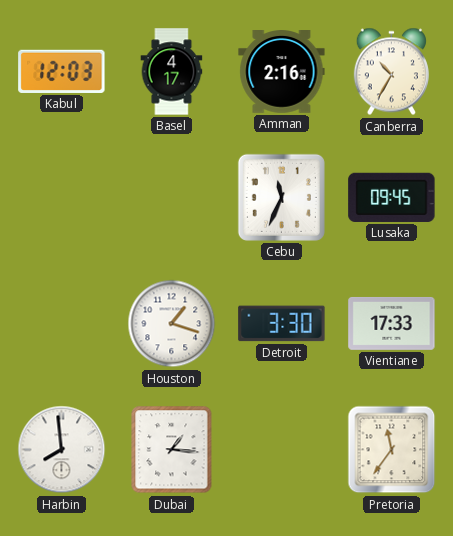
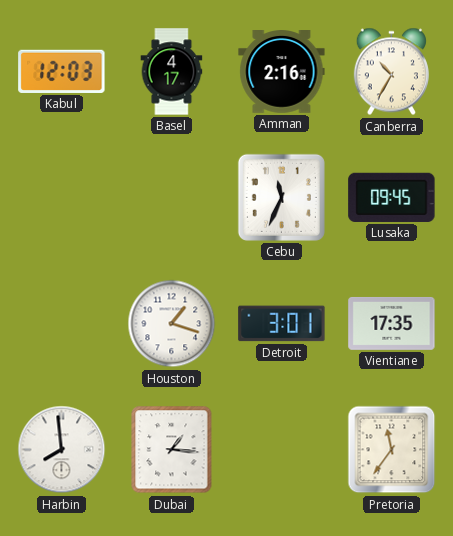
Detroit: 3:30 -> 3:01 (282, 324)
Vientiane: 17:33 -> 17:35 (392, 323)
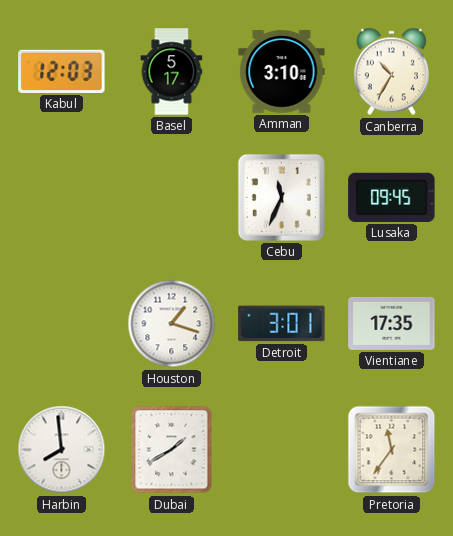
Basel: 4:17 -> 5:17 (172, 72)
Amman: 2:16 -> 3:10 (282, 72)
Dubai: 1:16 -> 1:40 (172, 450)
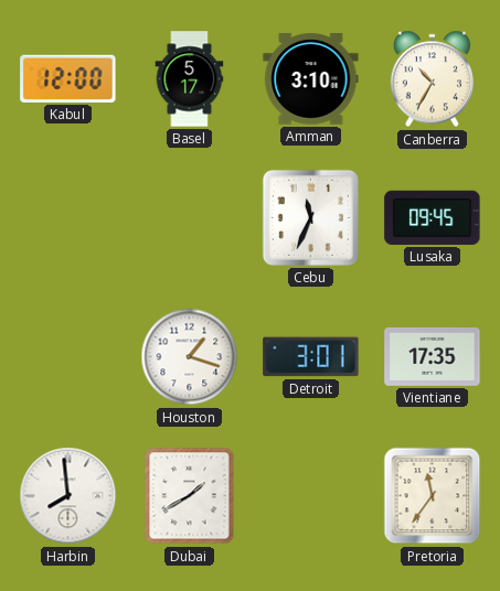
Kabul: 12:03 -> 12:00 (68, 78)
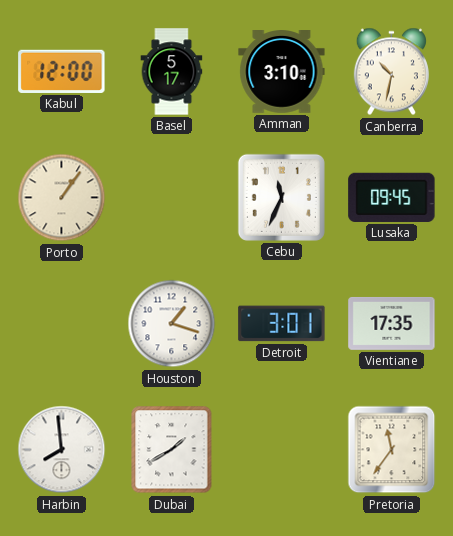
Canberra: 10:35 -> 10:32 (391, 72)
Porto: none -> 1:06 (62, 198)
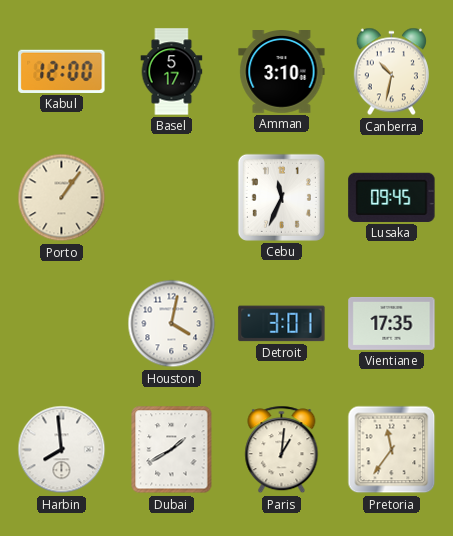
Houston: 1:18 -> 4:02 (172, 324)
Paris: none -> 1:01 (282, 450)
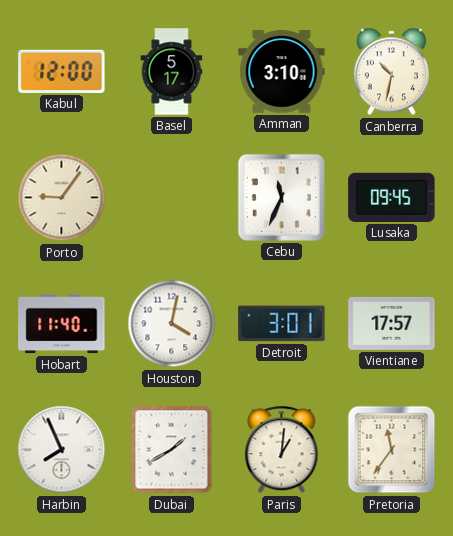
Porto: 1:06 -> 9:06 (62, 198)
Hobart: none -> 11:40 (62, 324)
Vientiane: 17:35 -> 17:57 (392, 323)
Harbin: 7:59 -> 7:56 (62, 450)
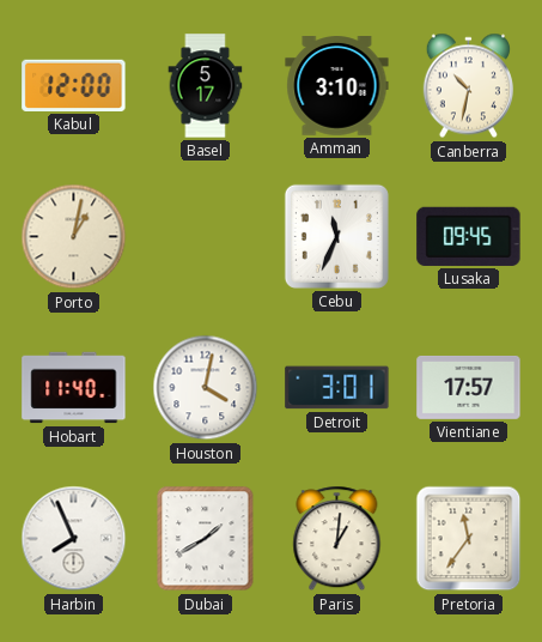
Porto: 9:06 -> 1:02 (74, 237)
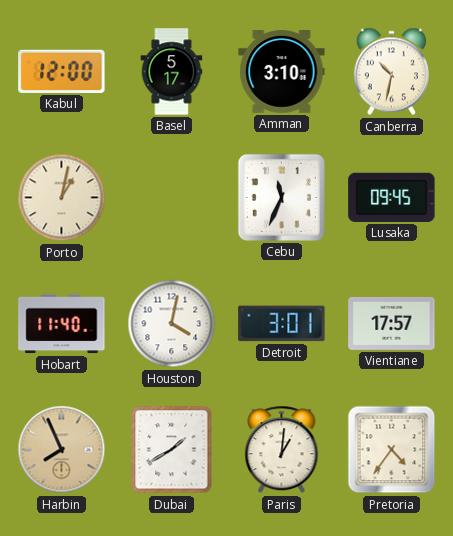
Harbin dial: white -> champagne (62, 450)
Pretoria: 11:36 -> 4:36 (392, 450)
